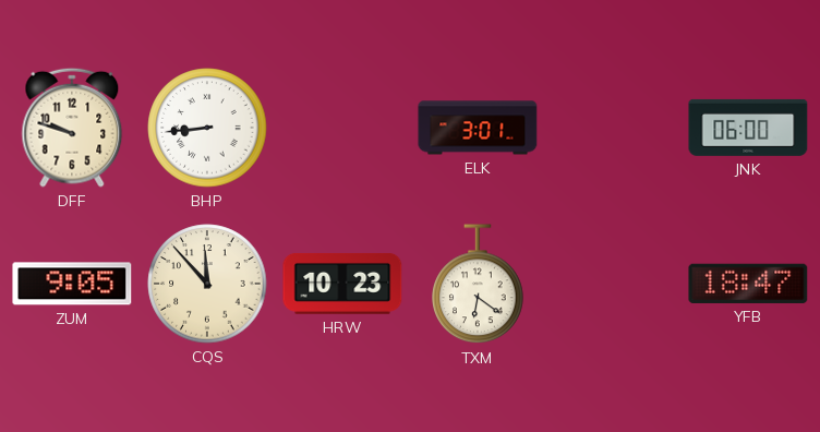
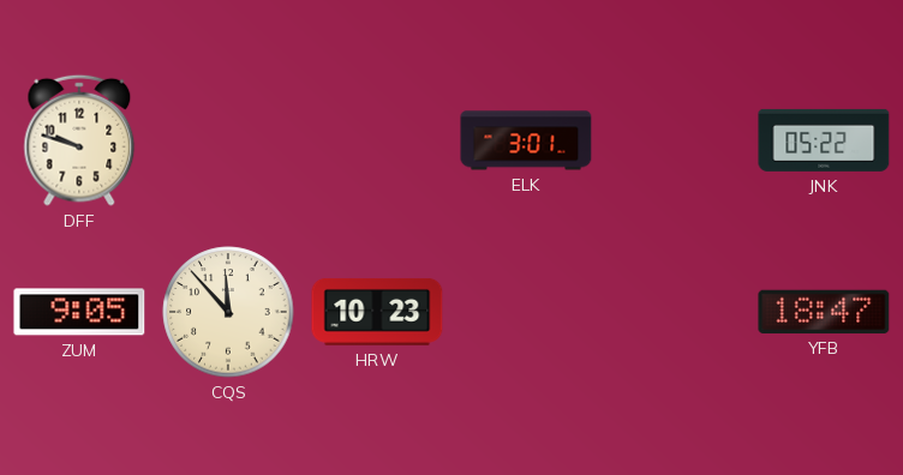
BHP: 8:44 -> none (207, 128)
JNK: 06:00 -> 05:22 (824, 140)
TXM: 6:21 -> none (478, 285)
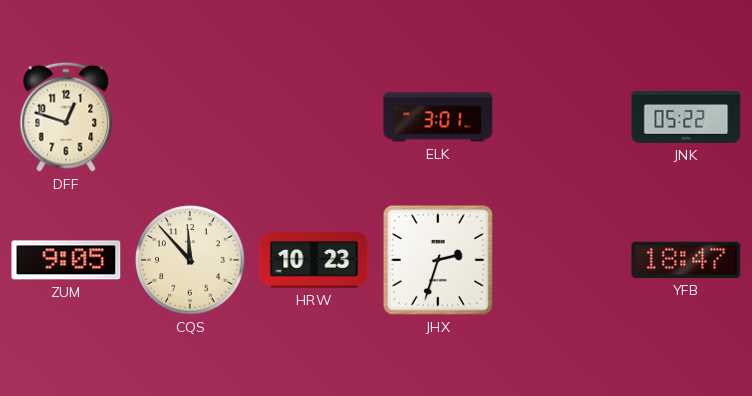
DFF: 9:48 -> 12:48 (66, 117)
JHX: none -> 2:33 (438, 260)
